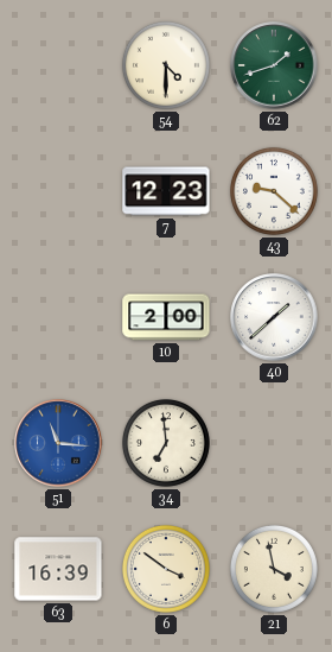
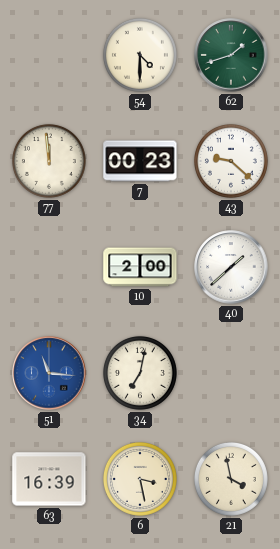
77: none -> 11:59 (49, 161)
7: 12:23 -> 00:23 (140, 161)
34: 6:59 -> 7:02 (140, 373)
6: 3:51 -> 3:28 (140, 479)
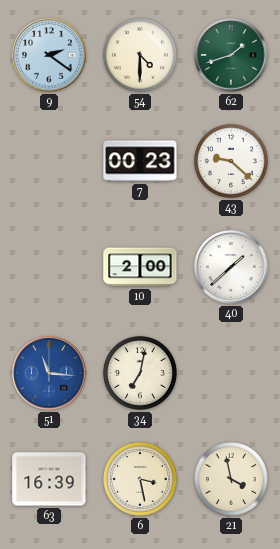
9: none -> 2:21 (49, 55)
77: 11:59 -> none (49, 161)
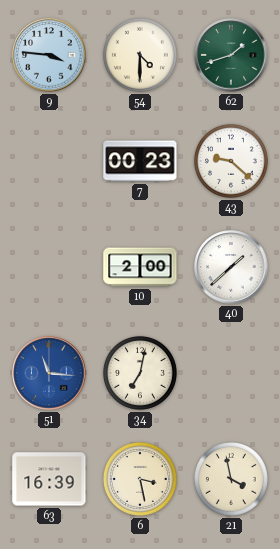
9: 2:21 -> 3:46 (49, 55)
